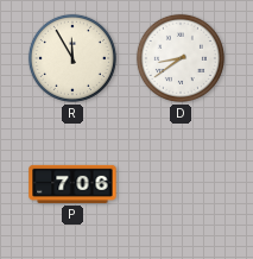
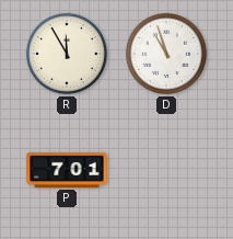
D: 8:39 -> 10:57 (166, 54)
P: 7:06 -> 7:01 (67, 170)
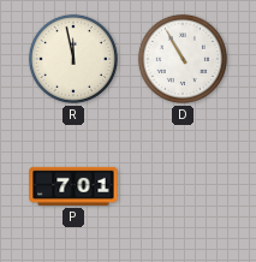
R: 11:55 -> 11:58 (73, 59)
D: 10:57 -> 10:55 (183, 59)
